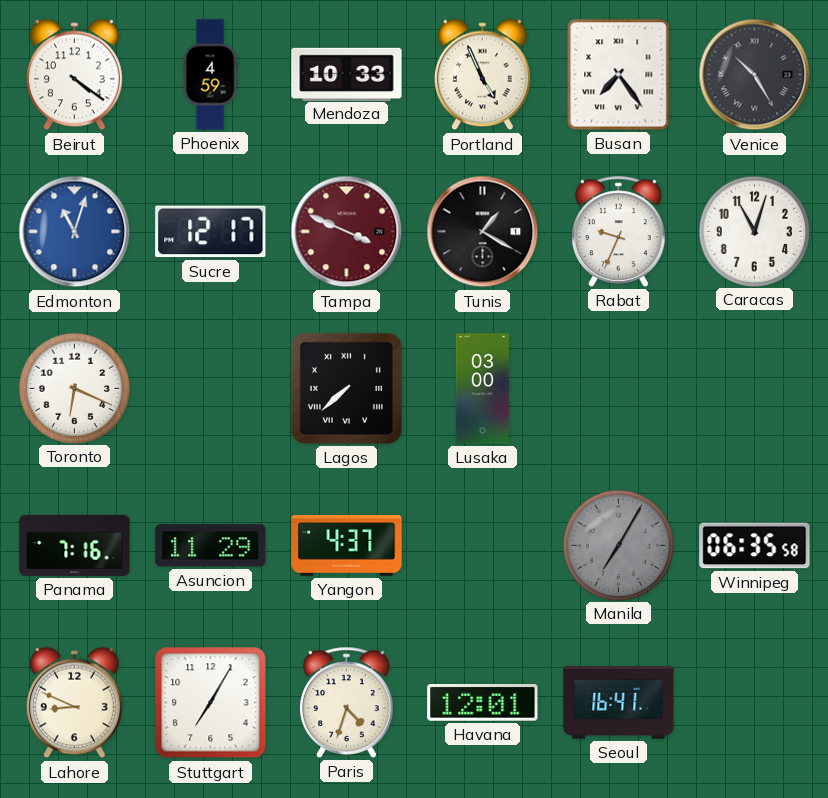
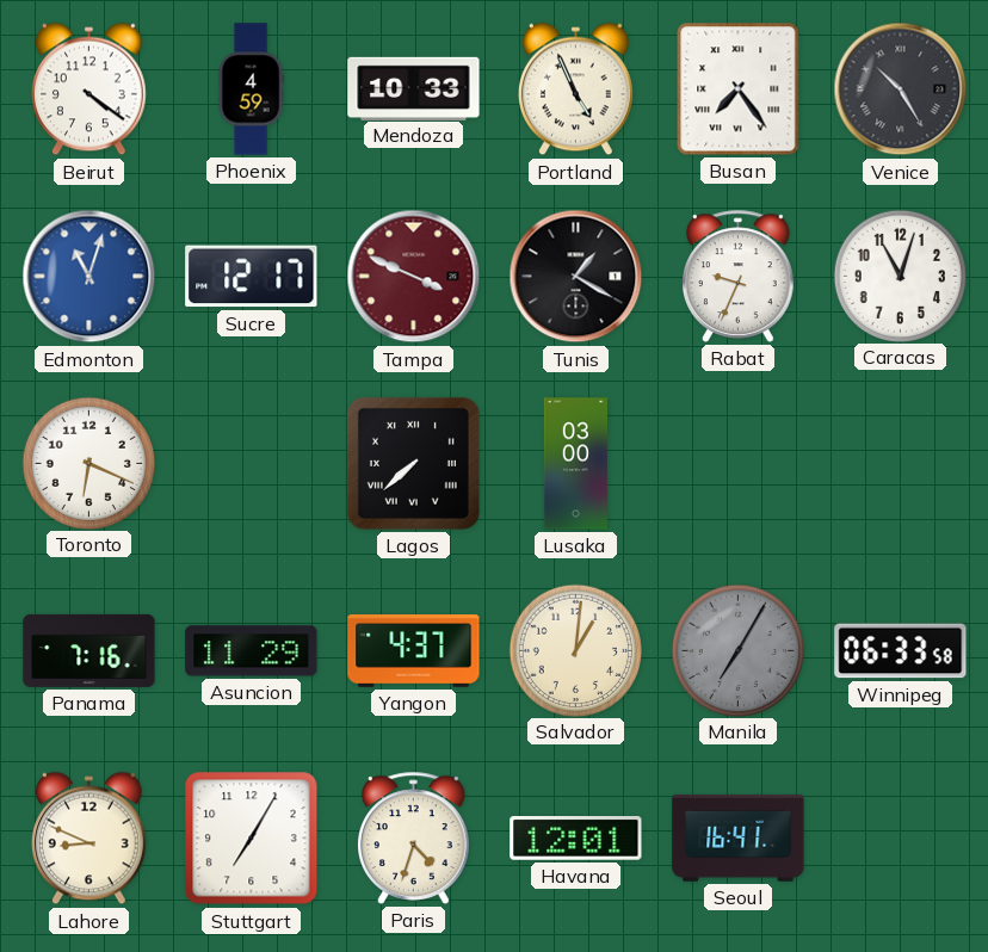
Salvador: none -> 1:01 (575, 650)
Winnipeg: 06:35 -> 06:33 (901, 651)
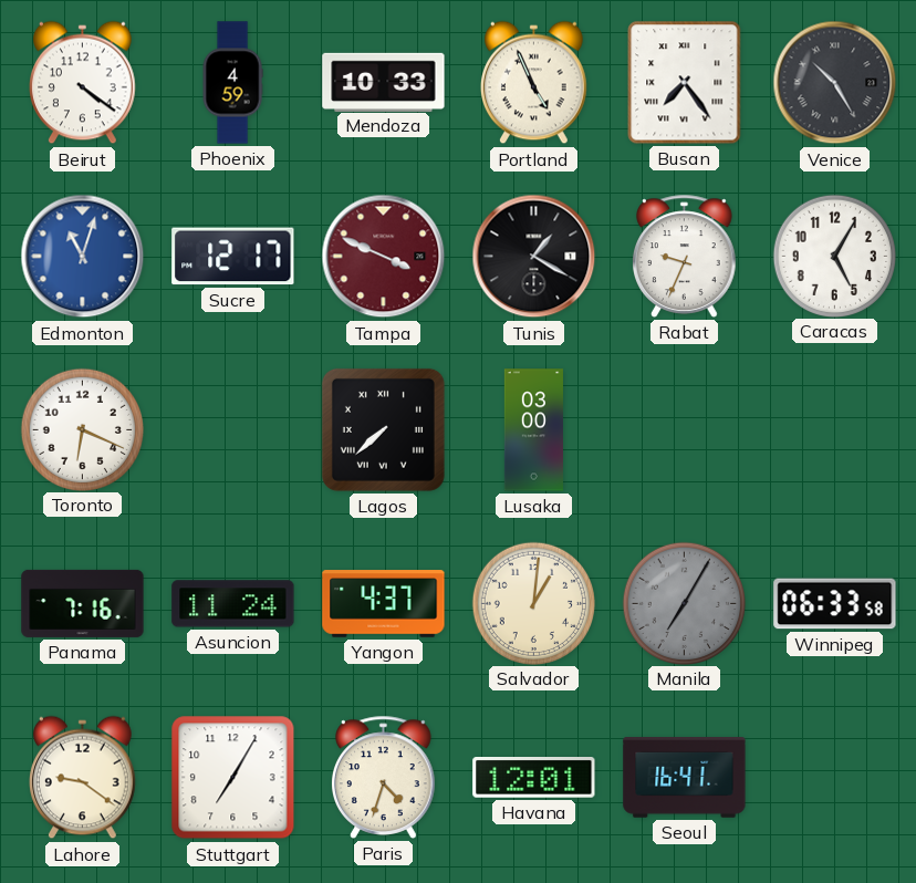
Caracas: 11:03 -> 5:05 (834, 256)
Asuncion: 11:29 -> 11:24 (233, 604)
Lahore: 8:49 -> 9:21 (83, 778)
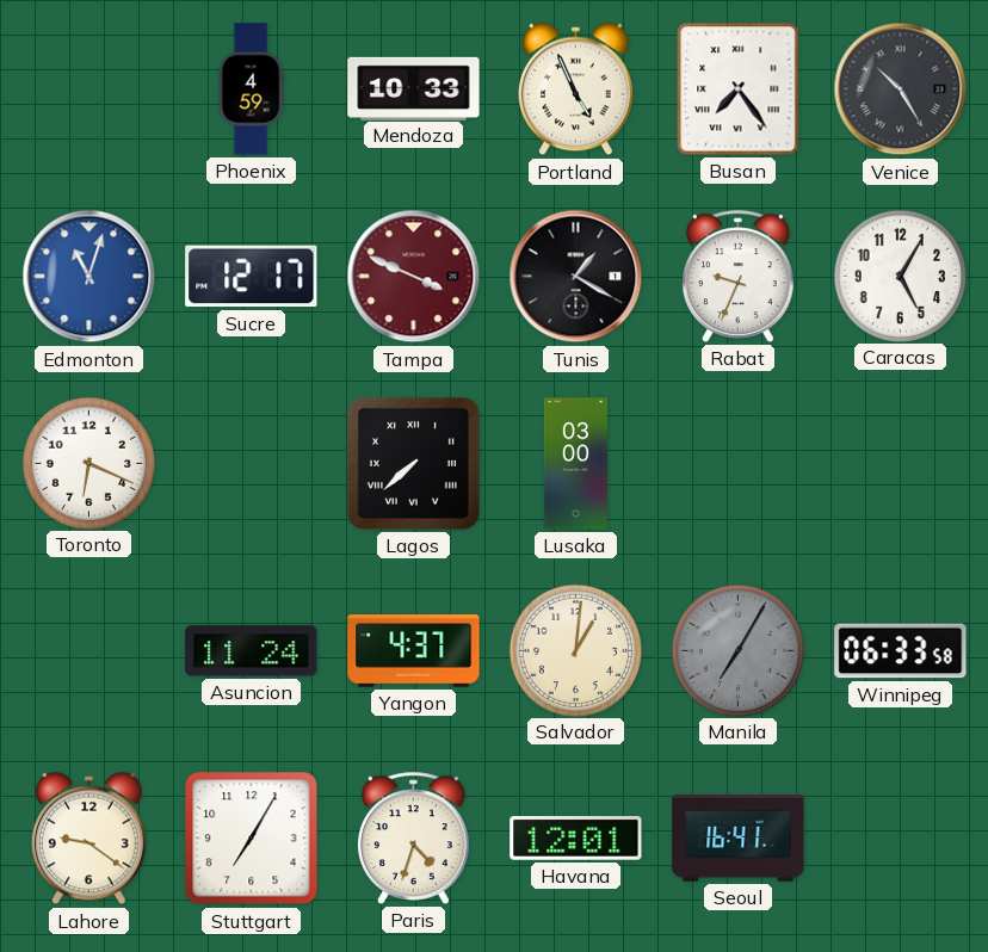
Beirut: 4:21 -> none (83, 83)
Panama: 7:16 -> none (83, 603)
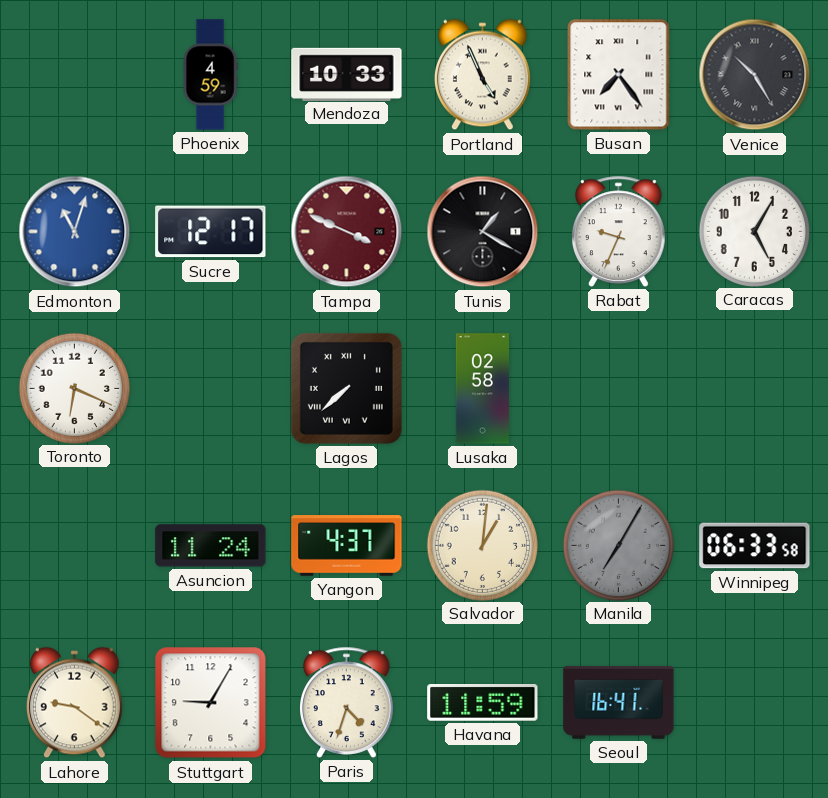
Lusaka: 03:00 -> 02:58 (482, 389)
Stuttgart: 7:05 -> 9:05 (211, 703)
Havana: 12:01 -> 11:59 (483, 703)
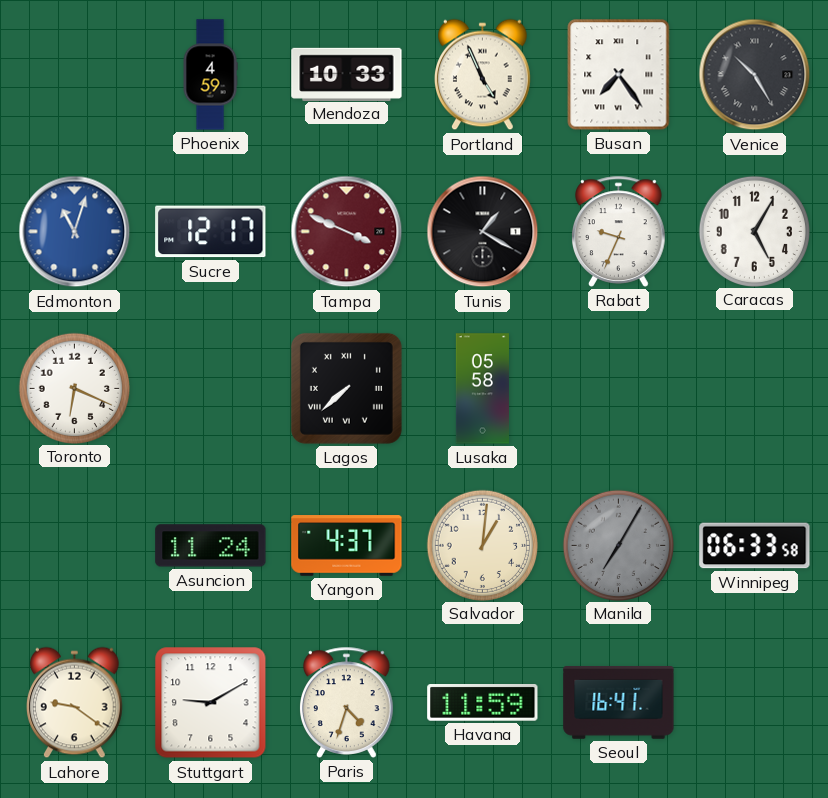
Lusaka: 02:58 -> 05:58 (482, 389)
Stuttgart: 9:05 -> 9:10 (211, 703)
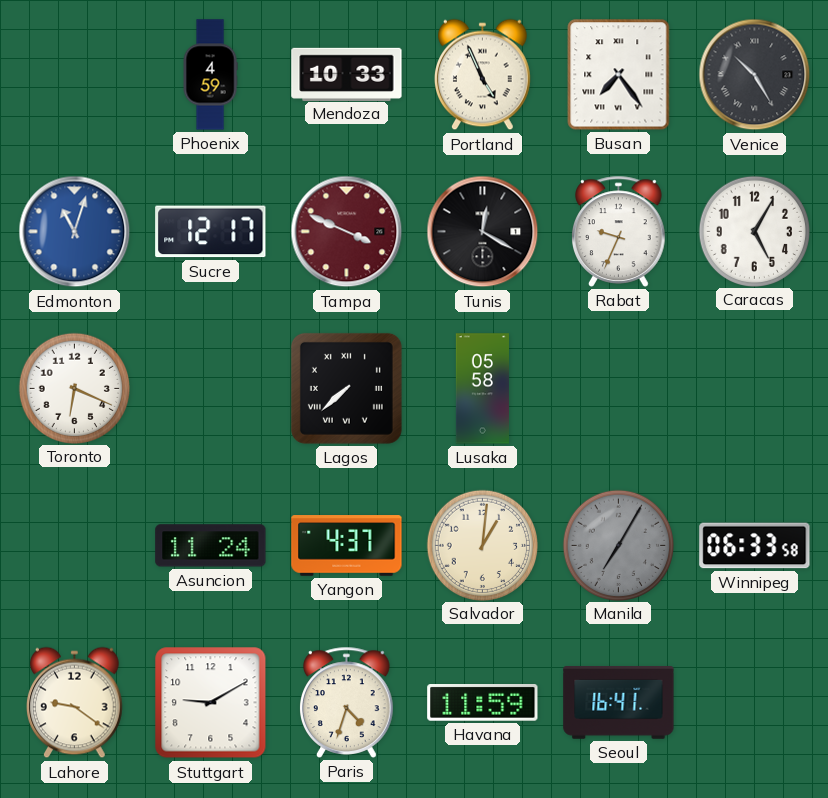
Tunis: 1:20 -> 12:20 (483, 232)
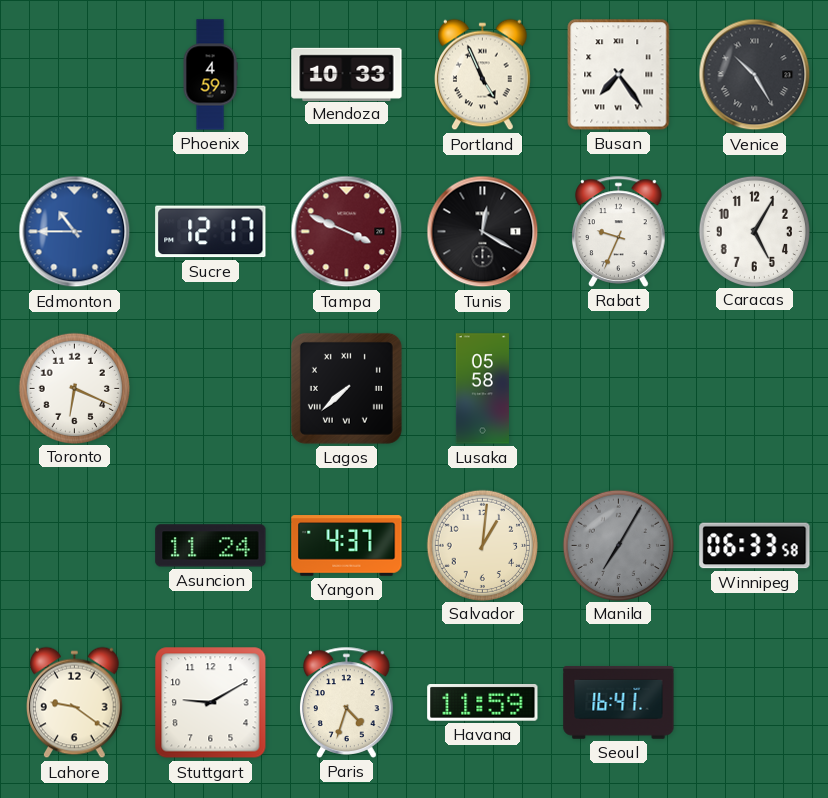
Edmonton: 11:03 -> 10:45 (75, 232)
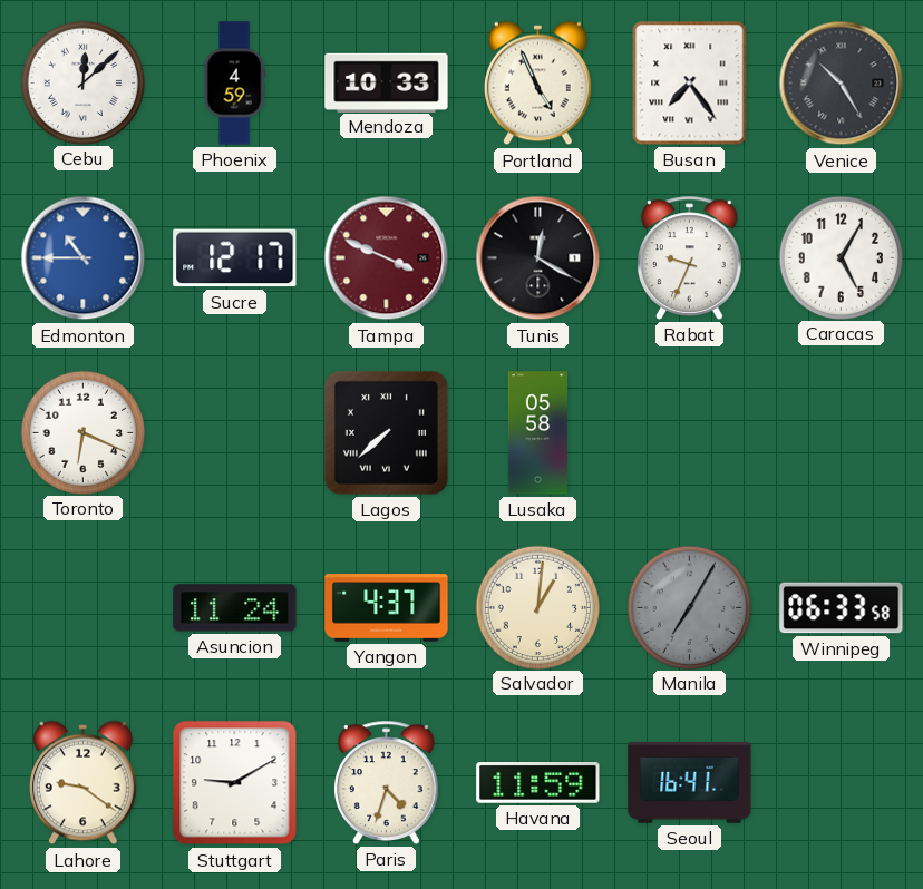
Cebu: none -> 12:08 (82, 82)
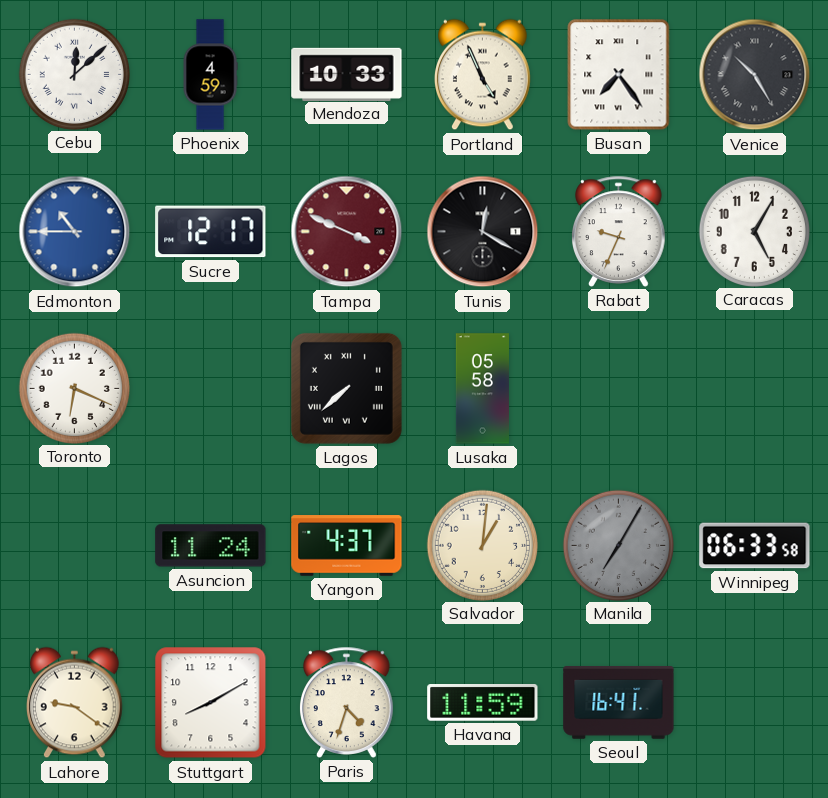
Stuttgart: 9:10 -> 8:10 (211, 703)
